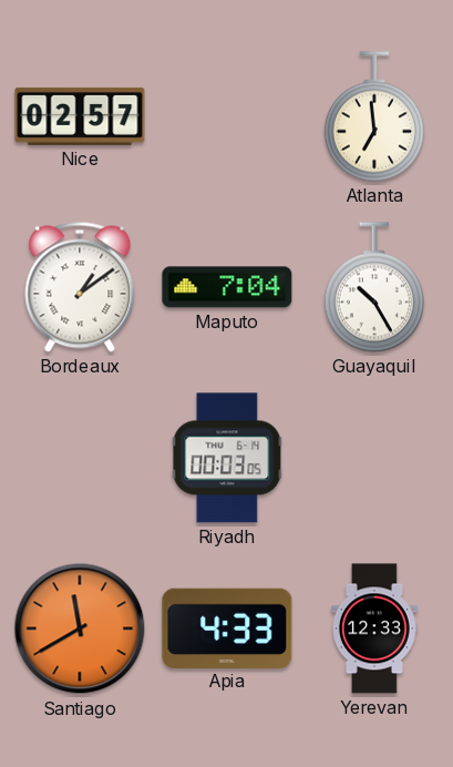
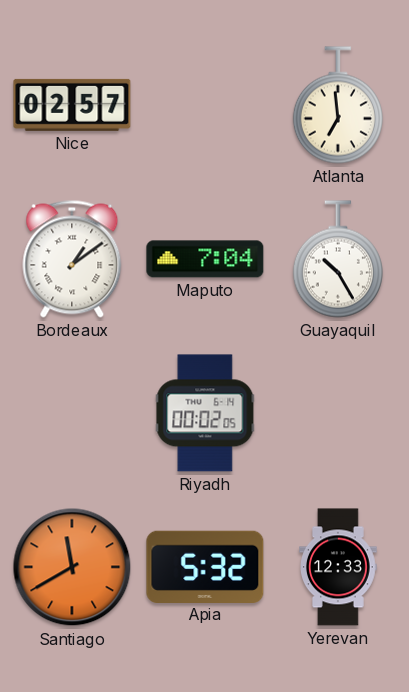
Riyadh: 00:03 -> 00:02 (205, 413)
Apia: 4:33 -> 5:32 (205, 566)
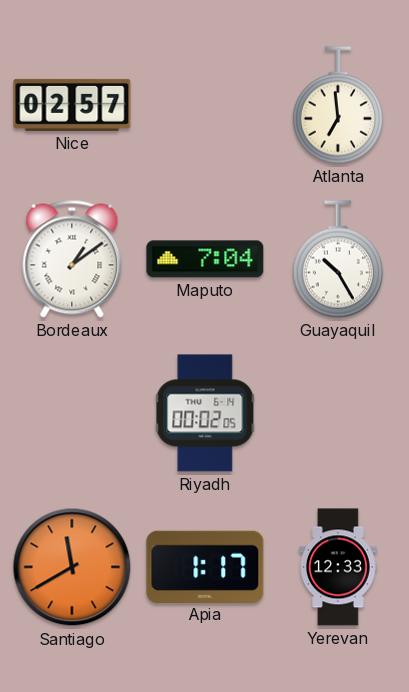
Apia: 5:32 -> 1:17 (205, 566)
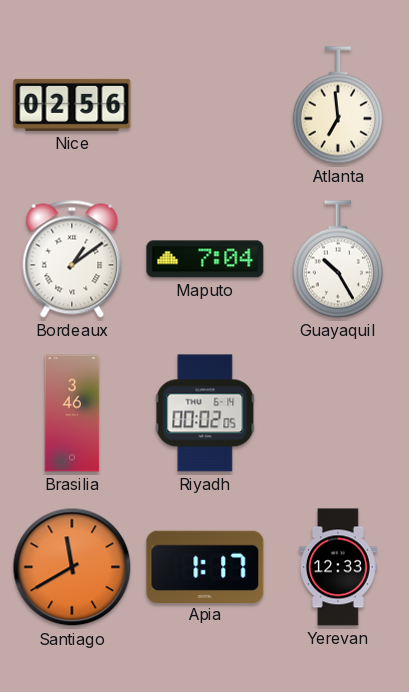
Nice: 02:57 -> 02:56 (72, 105)
Brasilia: none -> 3:46 (72, 413)
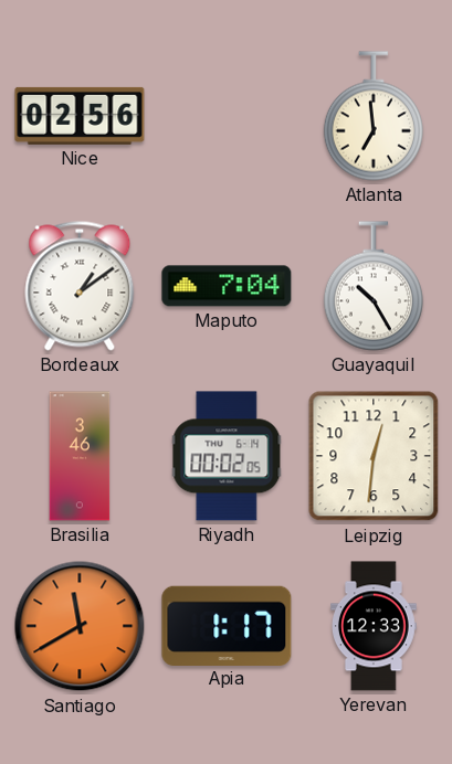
Leipzig: none -> 12:31 (374, 456)
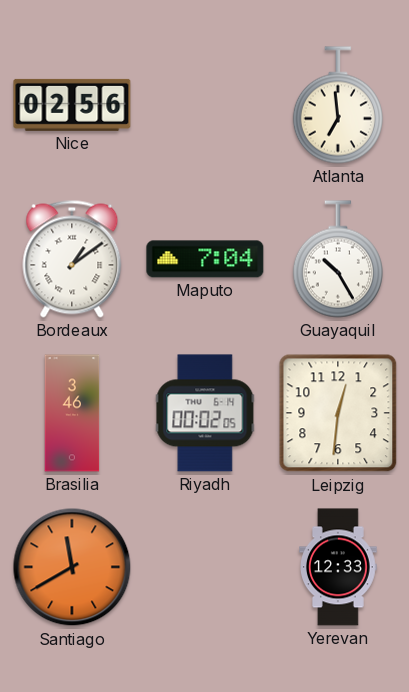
Apia: 1:17 -> none (227, 625)
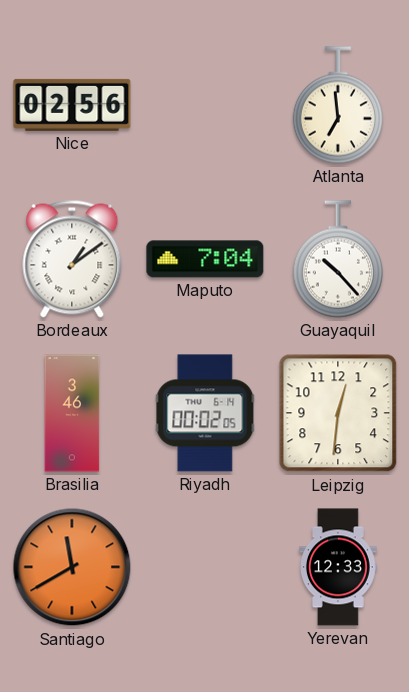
Guayaquil: 10:25 -> 10:23 (338, 259)
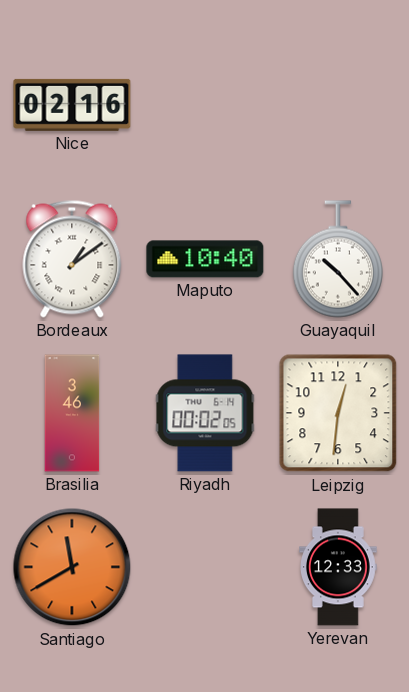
Nice: 02:56 -> 02:16 (72, 105)
Atlanta: 6:59 -> none (338, 105)
Maputo: 7:04 -> 10:40 (205, 259)
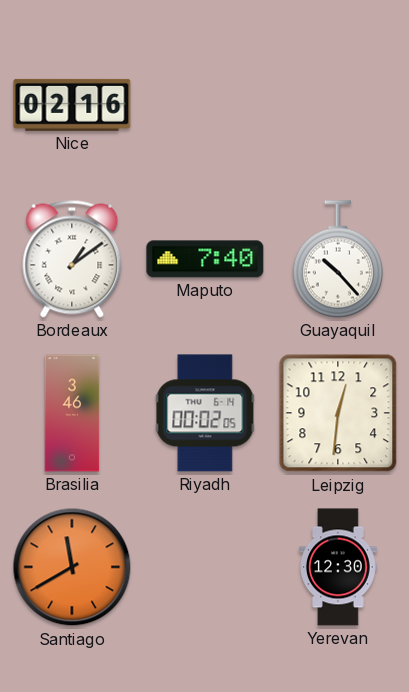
Maputo: 10:40 -> 7:40 (205, 259)
Yerevan: 12:33 -> 12:30 (339, 567)
